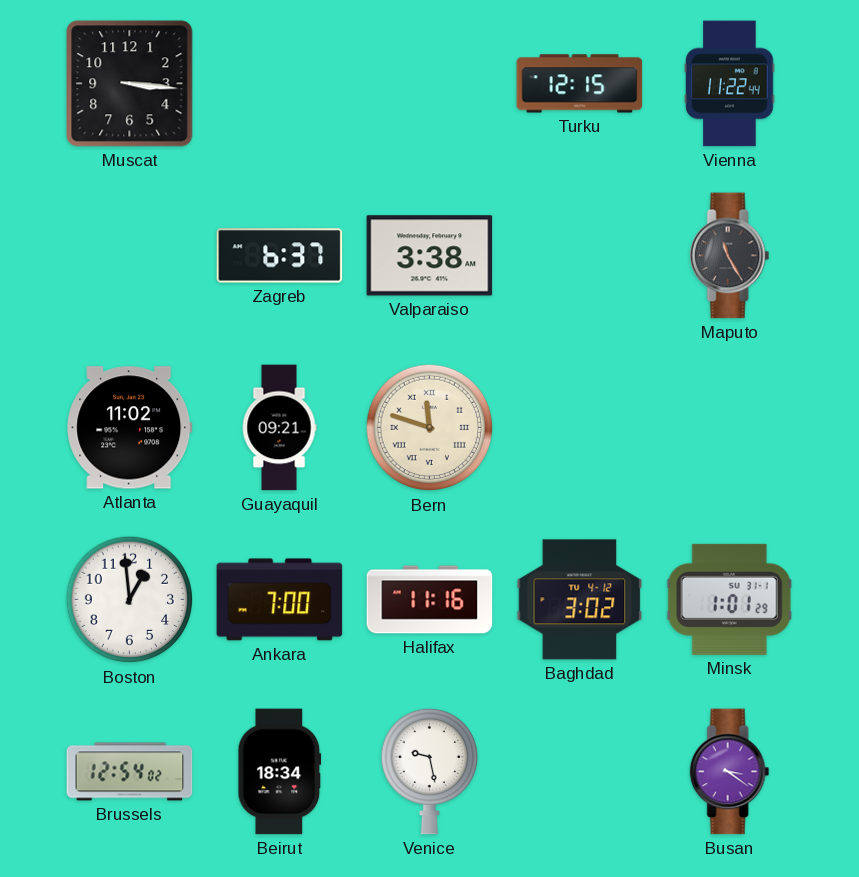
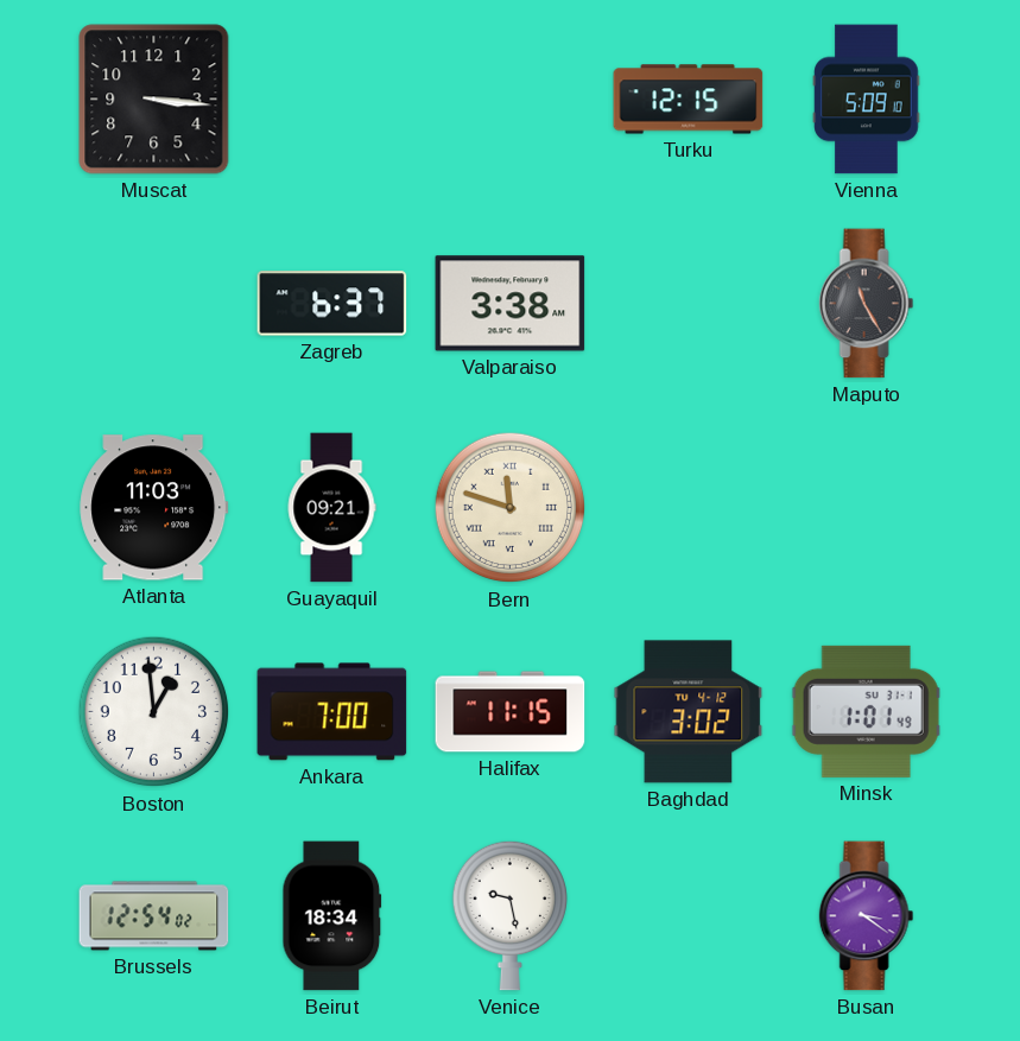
Vienna: 11:22 -> 5:09 (867, 100)
Atlanta: 11:02 -> 11:03 (154, 508)
Halifax: 11:16 -> 11:15 (511, 712)
Minsk: 1:01:29 -> 1:01:49 (866, 711)
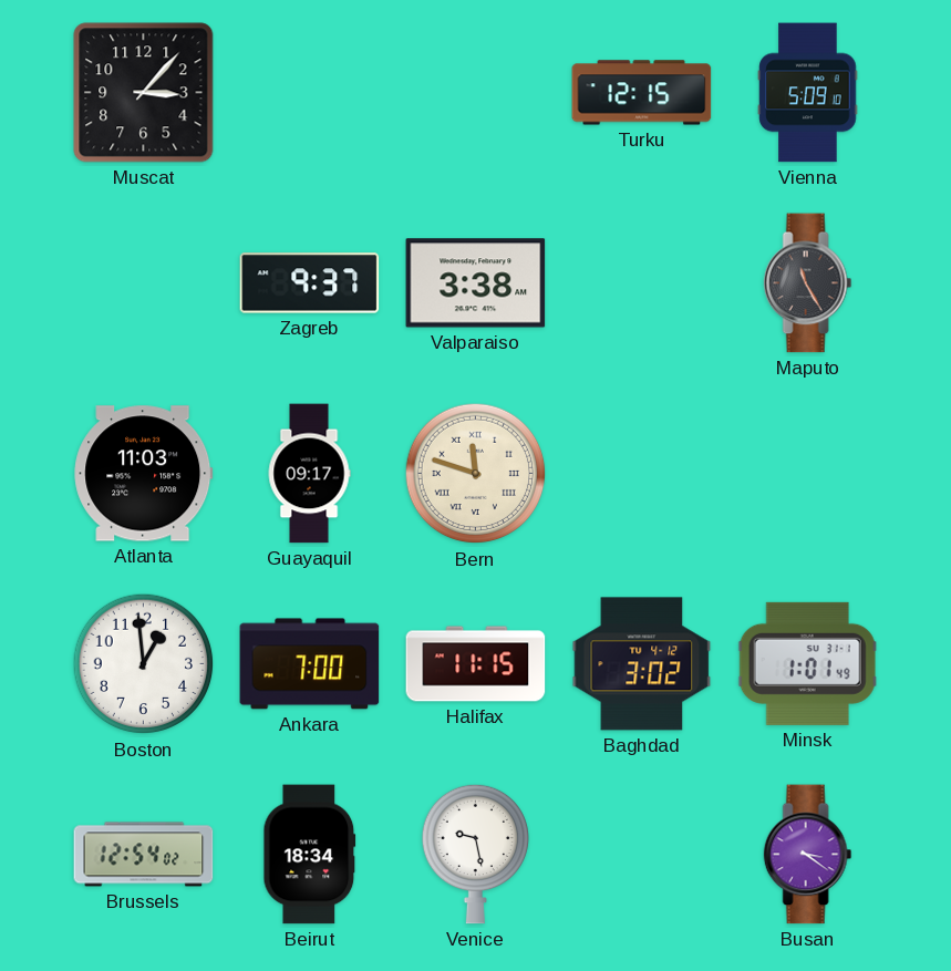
Muscat: 3:16 -> 3:07 (144, 93)
Zagreb: 6:37 -> 9:37 (310, 283)
Guayaquil: 09:21 -> 09:17 (309, 474)
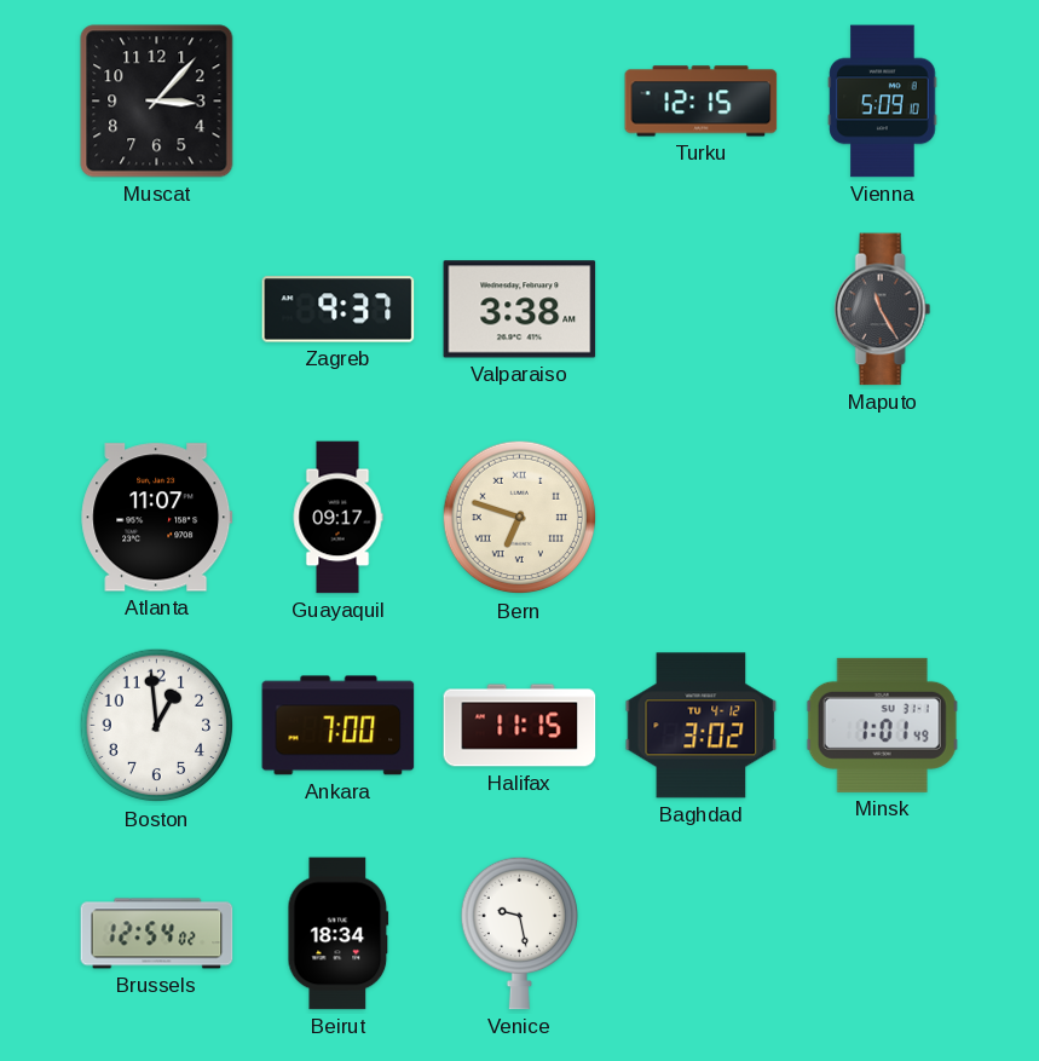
Atlanta: 11:03 -> 11:07 (157, 518)
Bern: 11:48 -> 6:48 (520, 518)
Busan: 3:21 -> none (808, 855)
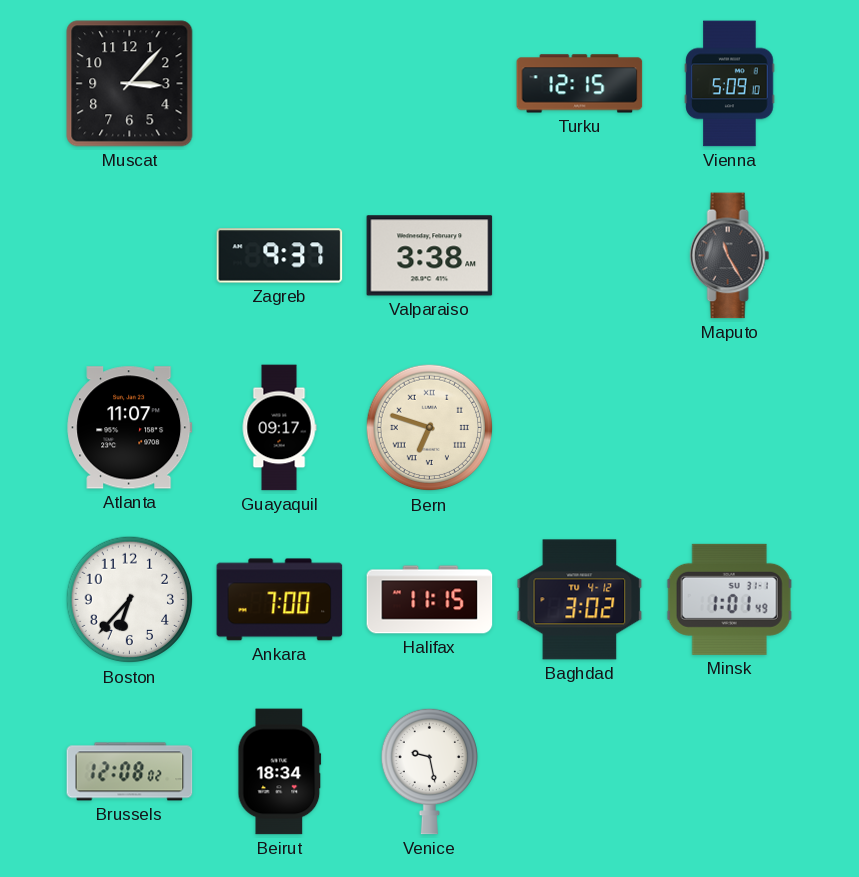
Boston: 12:59 -> 6:37 (130, 600)
Brussels: 12:54 -> 12:08 (130, 772)
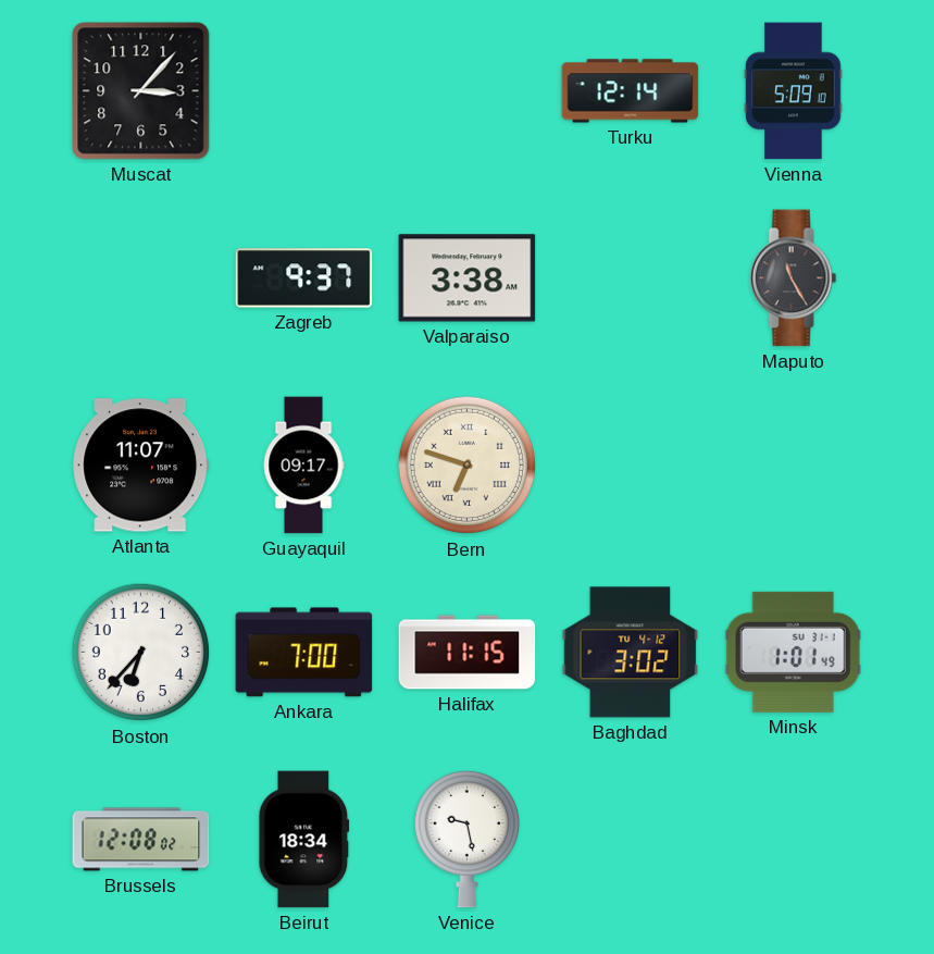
Turku: 12:15 -> 12:14 (631, 91)
